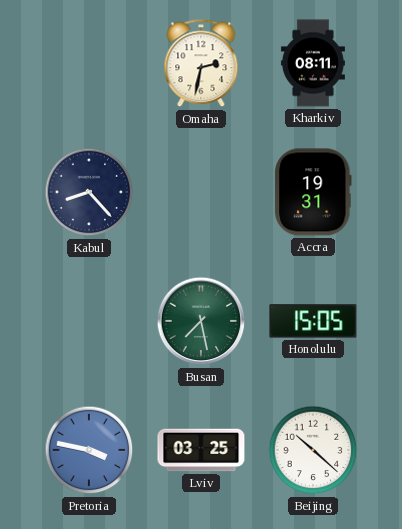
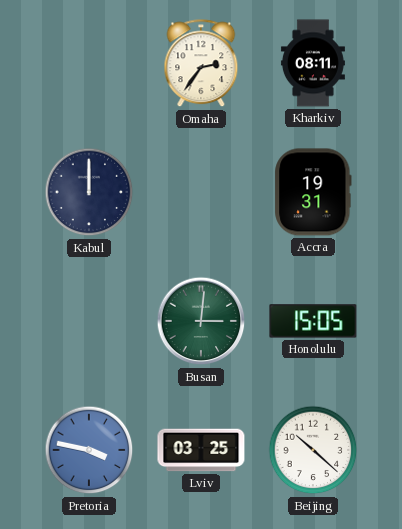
Omaha: 2:32 -> 2:36 (201, 64)
Kabul: 8:23 -> 12:00 (89, 192)
Busan: 7:28 -> 3:01 (201, 321)
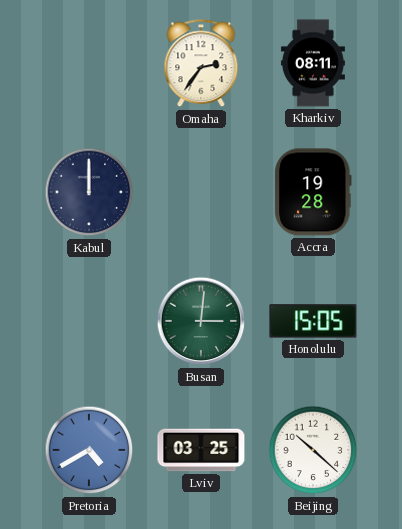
Accra: 19:31 -> 19:28 (313, 192)
Pretoria: 3:47 -> 4:40 (89, 450)
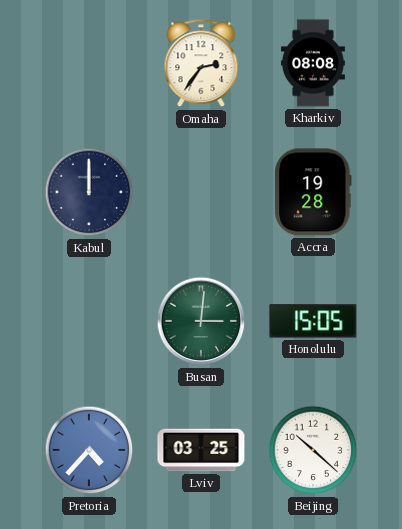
Kharkiv: 08:11 -> 08:08 (313, 63)
Pretoria: 4:40 -> 4:37 (89, 450)
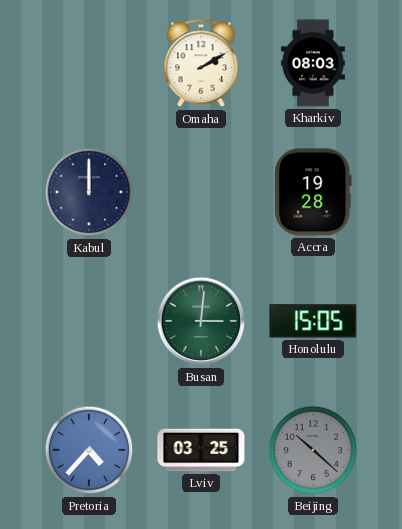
Omaha: 2:36 -> 2:10 (201, 64)
Kharkiv: 08:08 -> 08:03 (313, 63)
Beijing dial: white -> grey (313, 450)
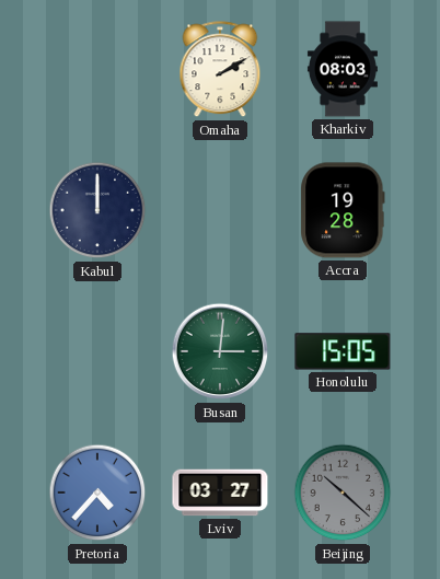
Lviv: 03:25 -> 03:27 (220, 493)
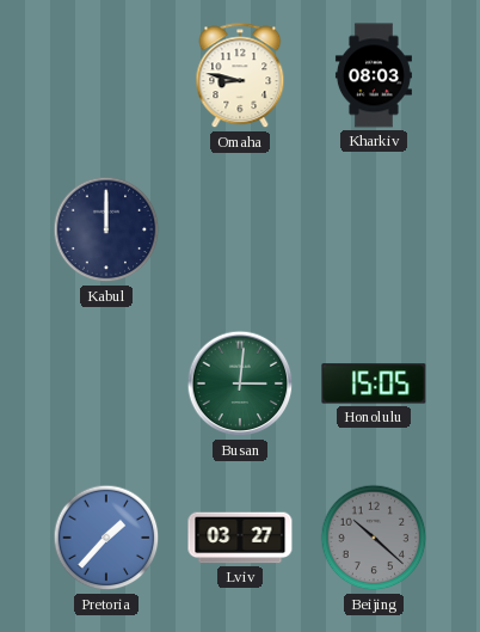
Omaha: 2:10 -> 8:47 (240, 76)
Accra: 19:28 -> none (343, 210)
Pretoria: 4:37 -> 1:37 (106, 538)
